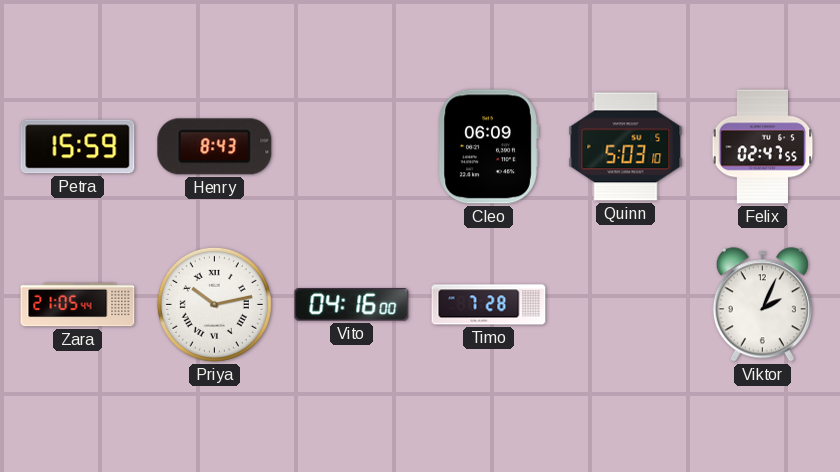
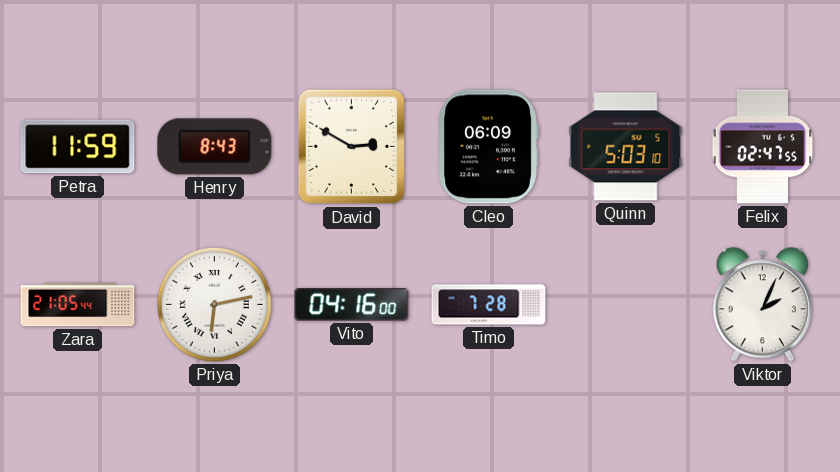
Petra: 15:59 -> 11:59 (78, 147)
David: none -> 2:50 (352, 147)
Priya: 10:13 -> 6:13 (214, 304)
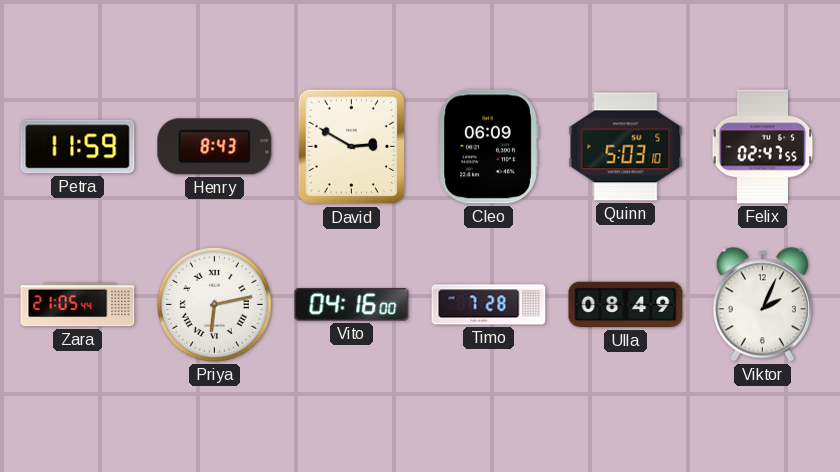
Ulla: none -> 08:49 (626, 305)
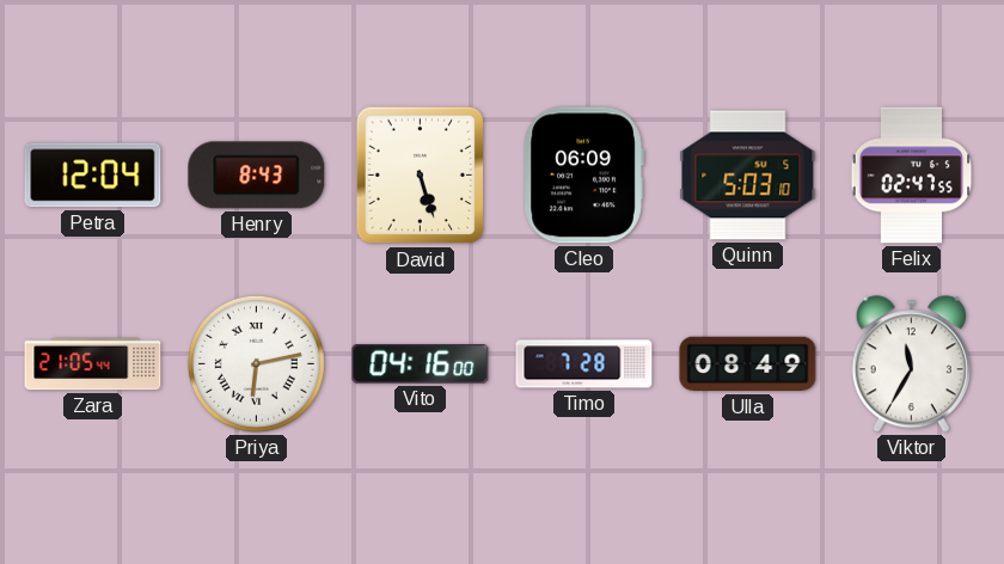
Petra: 11:59 -> 12:04 (93, 176)
David: 2:50 -> 5:27 (421, 176)
Viktor: 2:04 -> 11:35 (911, 364)
